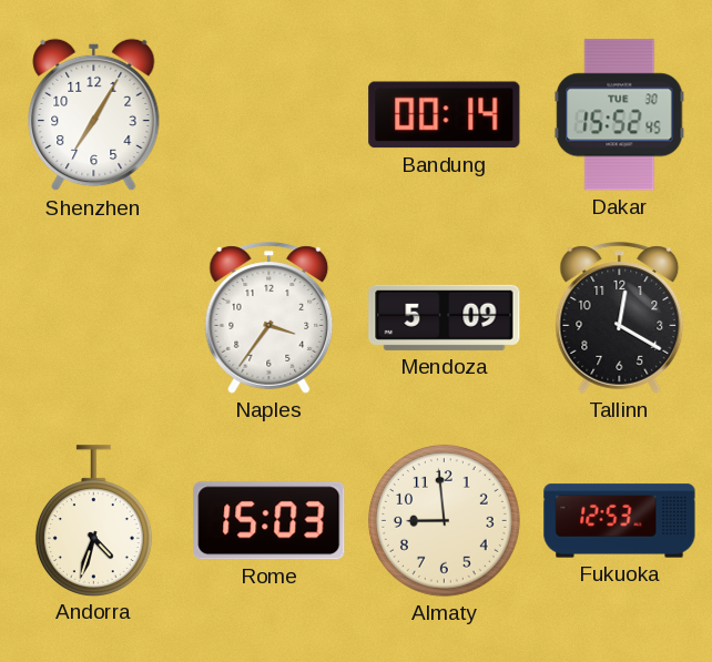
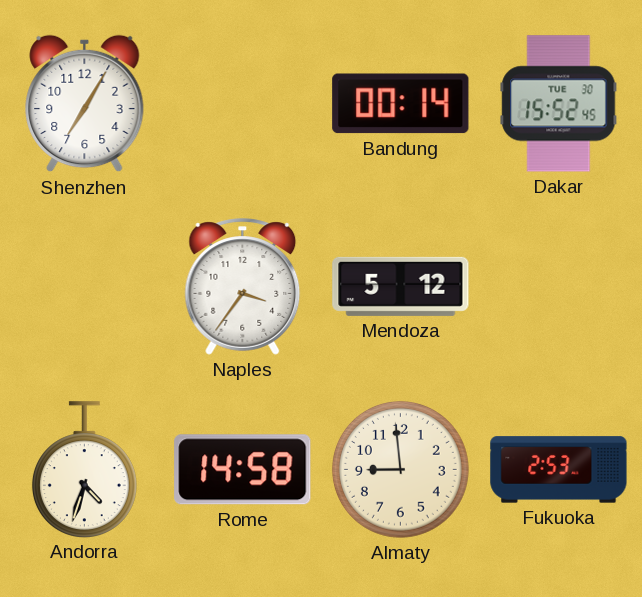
Mendoza: 5:09 -> 5:12 (401, 286)
Tallinn: 12:20 -> none (620, 318)
Rome: 15:03 -> 14:58 (243, 470)
Fukuoka: 12:53 -> 2:53 (559, 470)
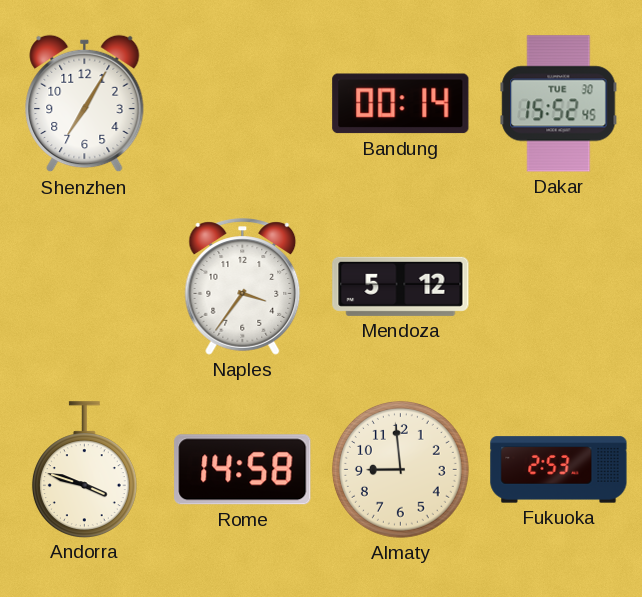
Andorra: 4:33 -> 3:48 (84, 469)
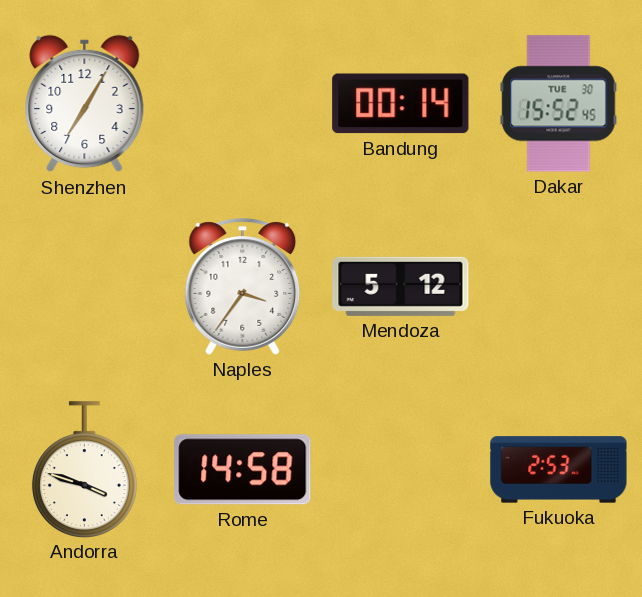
Almaty: 8:59 -> none (400, 469)
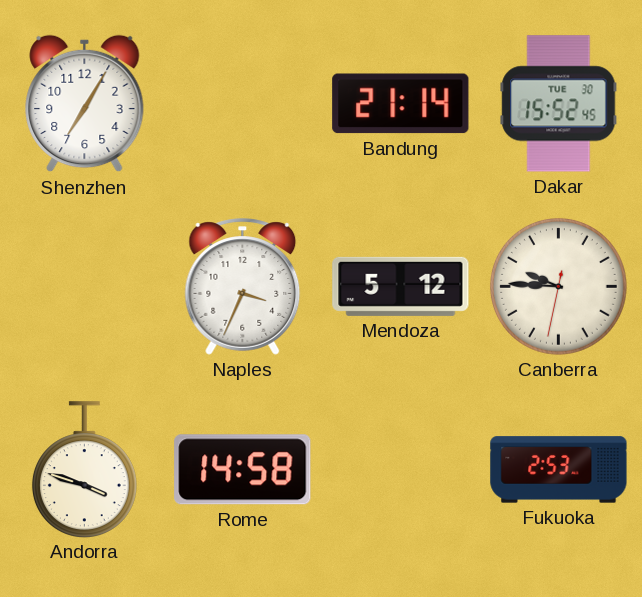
Bandung: 00:14 -> 21:14 (401, 104)
Naples: 3:36 -> 3:34 (243, 287)
Canberra: none -> 9:45 (558, 286)
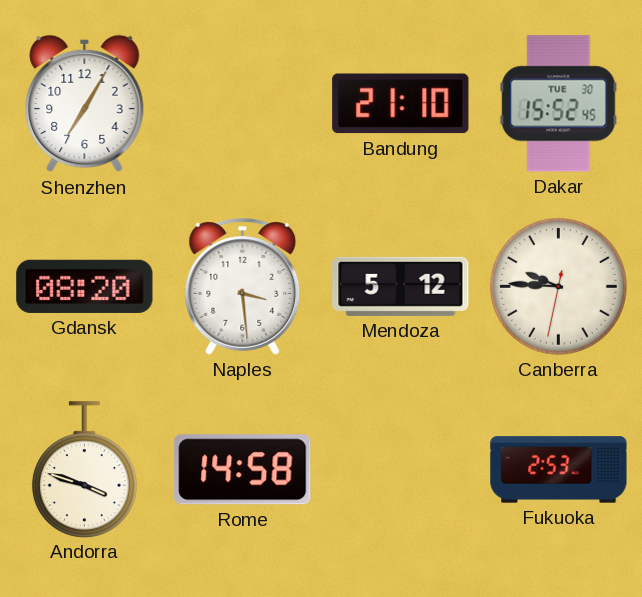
Bandung: 21:14 -> 21:10 (401, 104)
Gdansk: none -> 08:20 (85, 286)
Naples: 3:34 -> 3:29 (243, 287)
